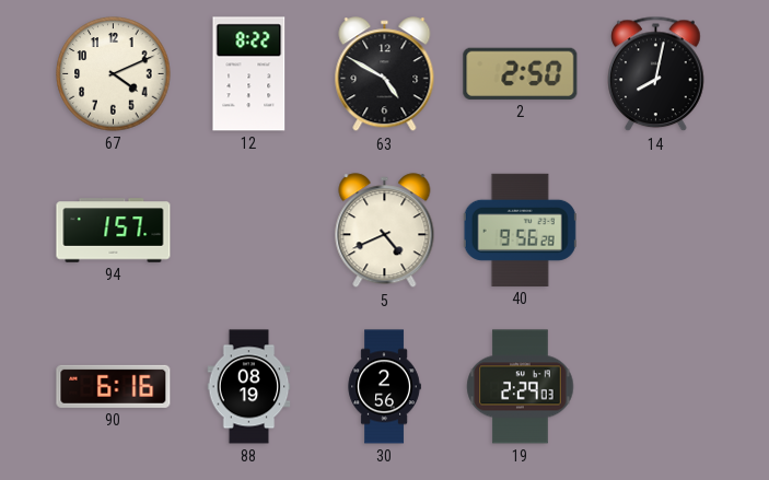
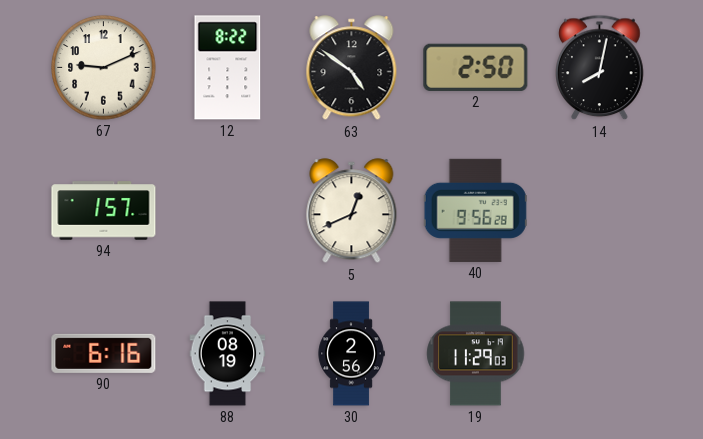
67: 4:11 -> 9:11 (104, 68)
63: 4:50 -> 4:51 (352, 68)
5: 4:41 -> 12:41 (352, 211)
19: 2:29 -> 11:29 (476, 354)
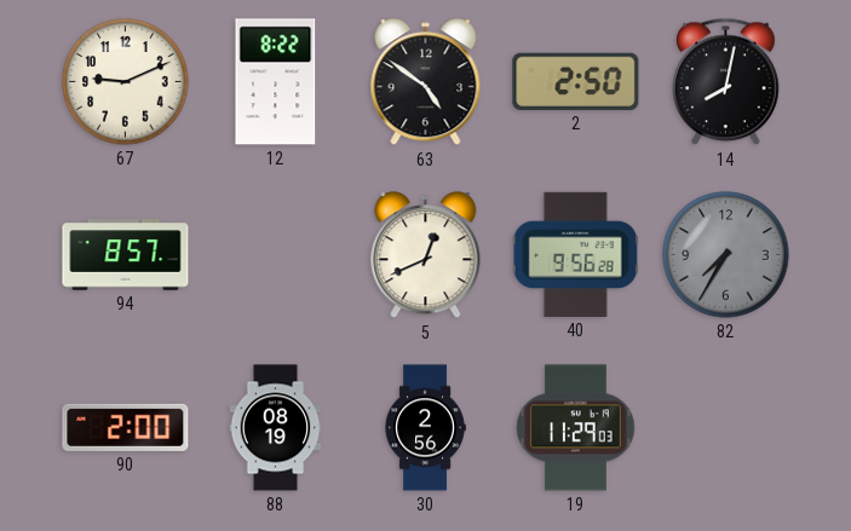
94: 1:57 -> 8:57 (126, 255)
82: none -> 7:35 (726, 255)
90: 6:16 -> 2:00 (126, 427)
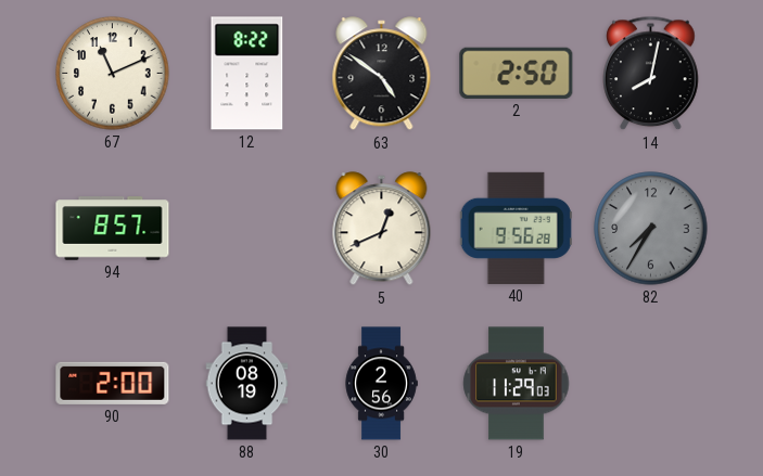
67: 9:11 -> 11:11 (113, 74)
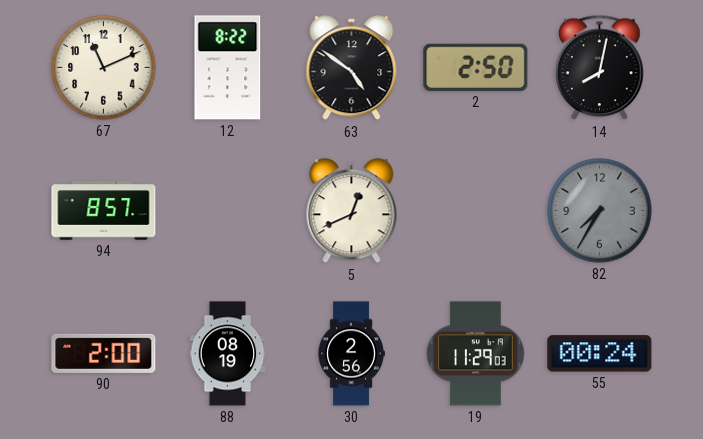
40: 9:56 -> none (516, 228)
55: none -> 00:24 (600, 354)
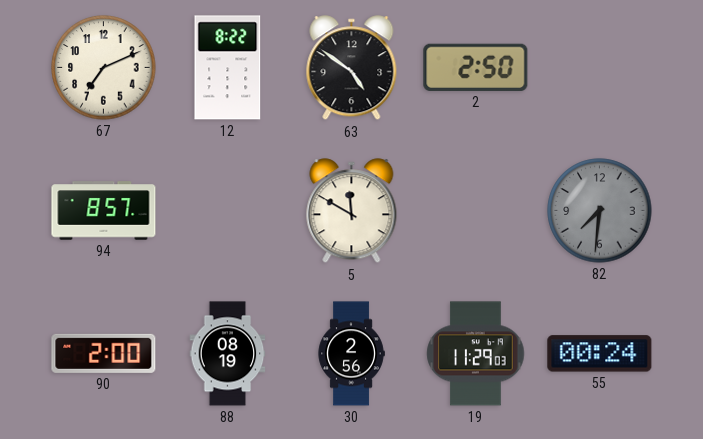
67: 11:11 -> 7:11 (104, 68)
14: 8:02 -> none (600, 68)
5: 12:41 -> 11:50 (352, 211)
82: 7:35 -> 7:31 (600, 211)
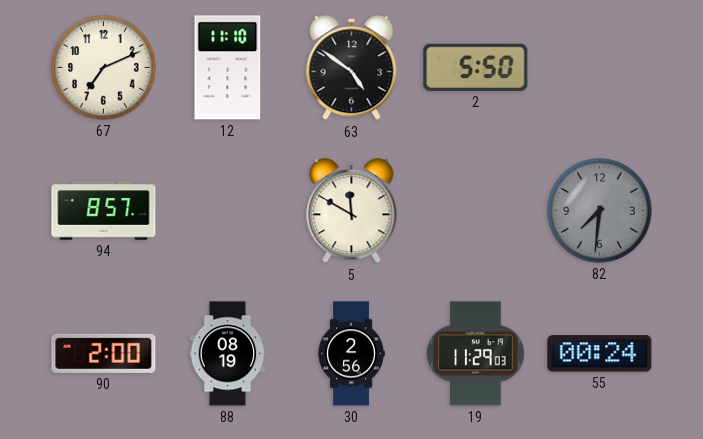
12: 8:22 -> 11:10 (228, 68)
2: 2:50 -> 5:50 (476, 67)
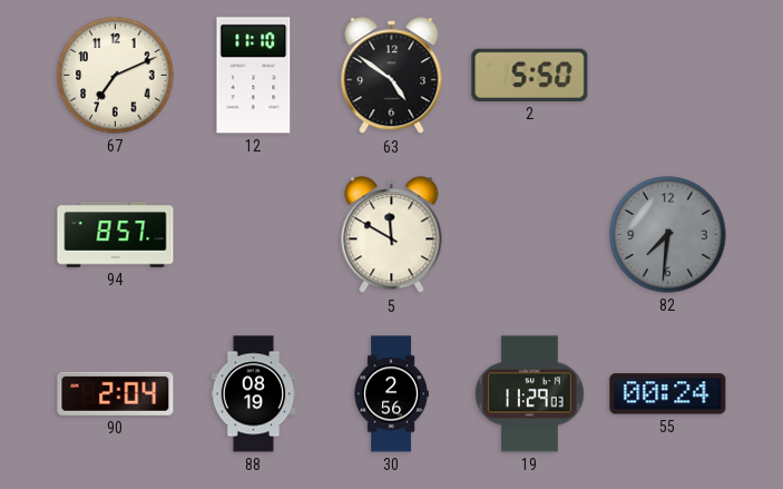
90: 2:00 -> 2:04 (116, 393)
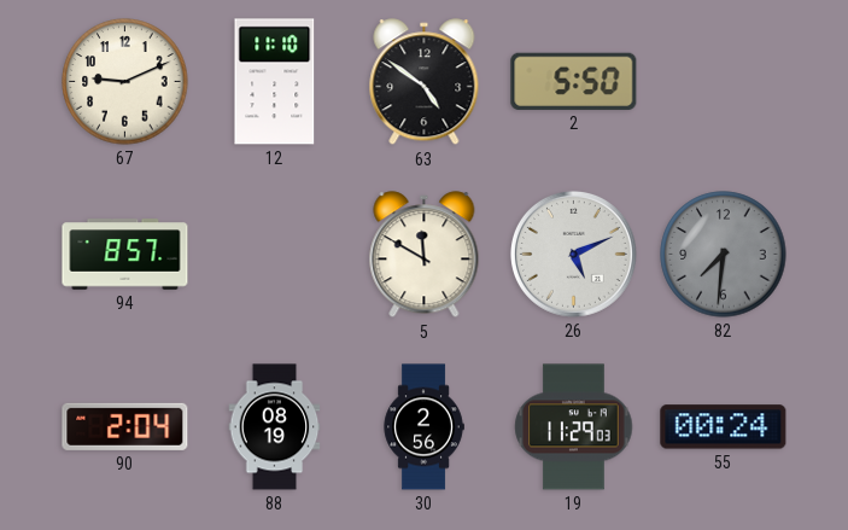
67: 7:11 -> 9:11 (125, 82)
26: none -> 5:11 (573, 254)
